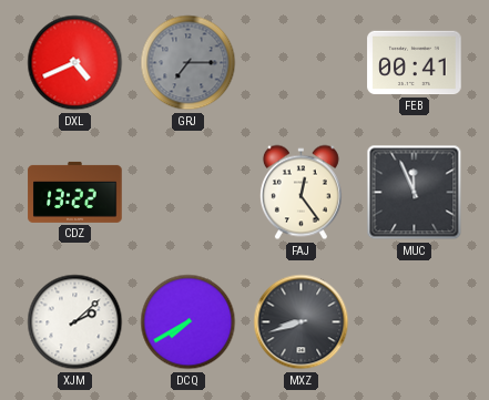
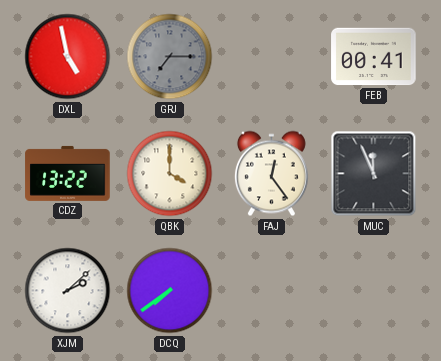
DXL: 4:41 -> 4:58 (68, 57)
QBK: none -> 4:00 (170, 174)
DCQ: 7:40 -> 7:39 (170, 291)
MXZ: 8:42 -> none (302, 322)
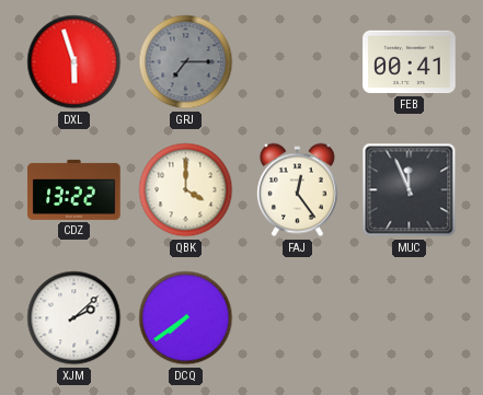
DXL: 4:58 -> 5:57 (74, 62)
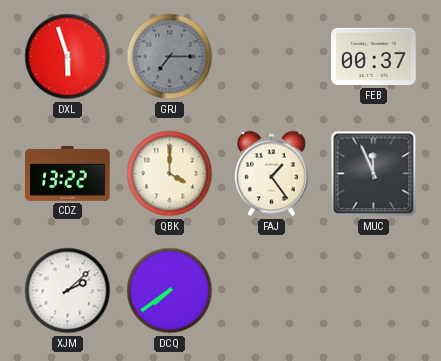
FEB: 00:41 -> 00:37 (374, 57)
FAJ: 12:24 -> 1:24 (271, 174)
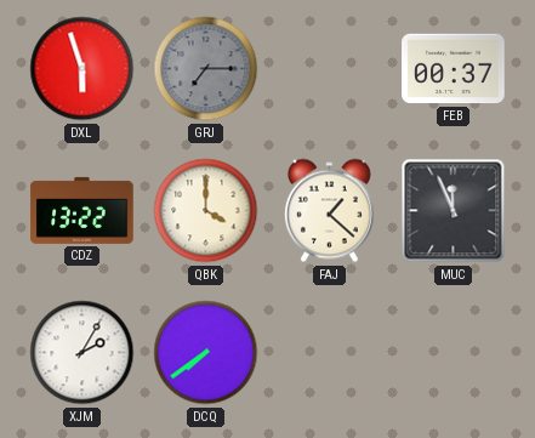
FAJ: 1:24 -> 1:22 (329, 211)
XJM: 2:08 -> 2:05 (82, 353)
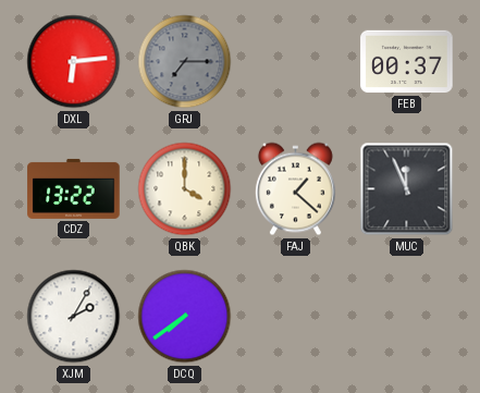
DXL: 5:57 -> 6:14 (74, 62)
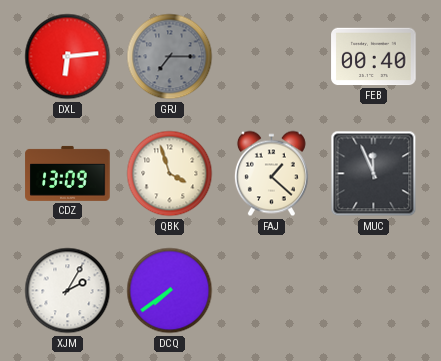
FEB: 00:37 -> 00:40 (374, 57)
CDZ: 13:22 -> 13:09 (68, 173)
QBK: 4:00 -> 3:57 (170, 174)
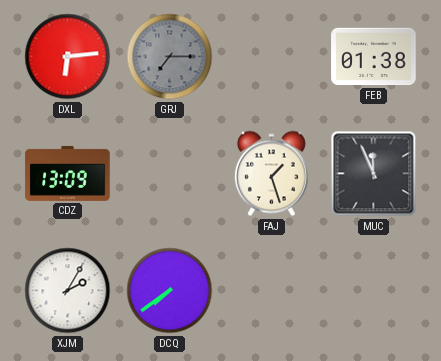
FEB: 00:40 -> 01:38 (374, 57)
QBK: 3:57 -> none (170, 174)
FAJ: 1:22 -> 1:27 (271, 174)
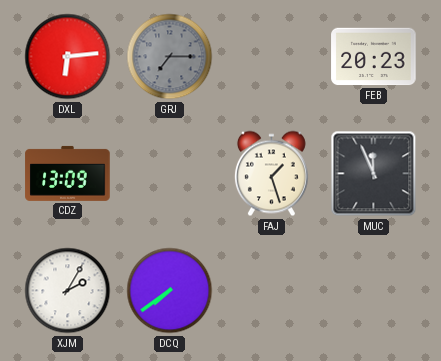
FEB: 01:38 -> 20:23 (374, 57)
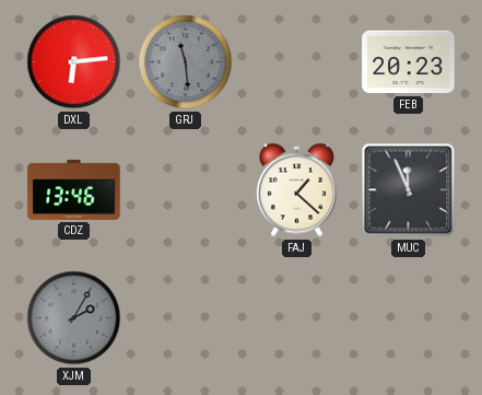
GRJ: 7:15 -> 11:29 (186, 62)
CDZ: 13:09 -> 13:46 (74, 189)
FAJ: 1:27 -> 1:22 (296, 190)
XJM dial: white -> grey (74, 318)
DCQ: 7:39 -> none (170, 291)
